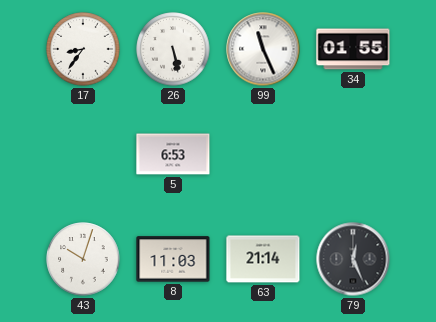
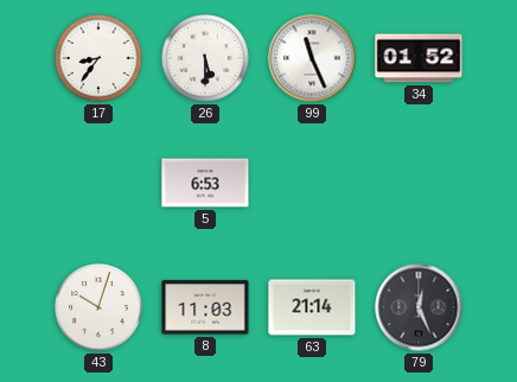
26: 5:28 -> 5:30 (205, 58)
34: 01:55 -> 01:52 (419, 58)
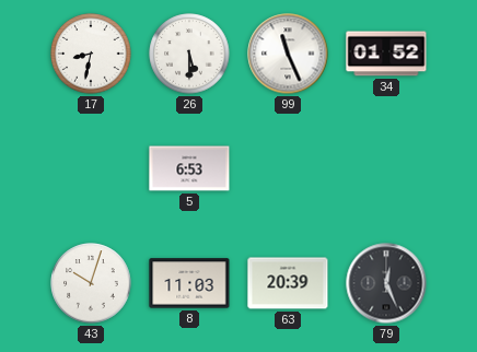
17: 8:36 -> 8:32 (91, 54)
63: 21:14 -> 20:39 (288, 283)
